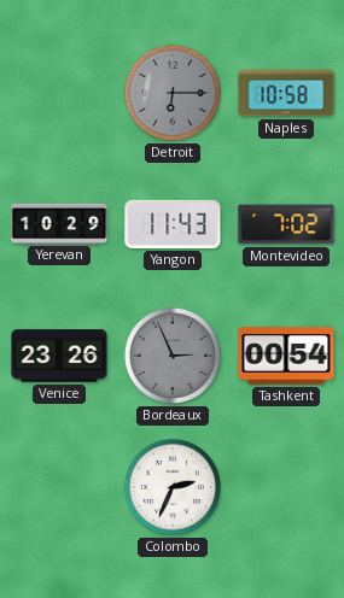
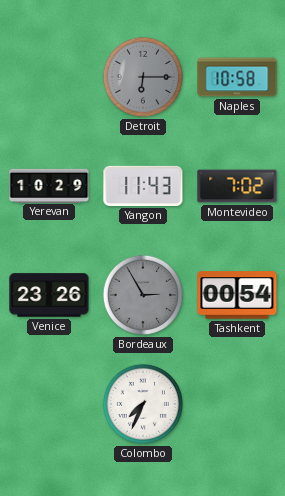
Bordeaux: 2:56 -> 2:55 (143, 295)
Colombo: 2:34 -> 7:34 (143, 404)
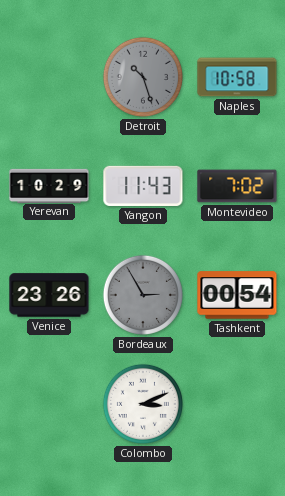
Detroit: 6:15 -> 10:27 (143, 77)
Colombo: 7:34 -> 3:11 (143, 404)
